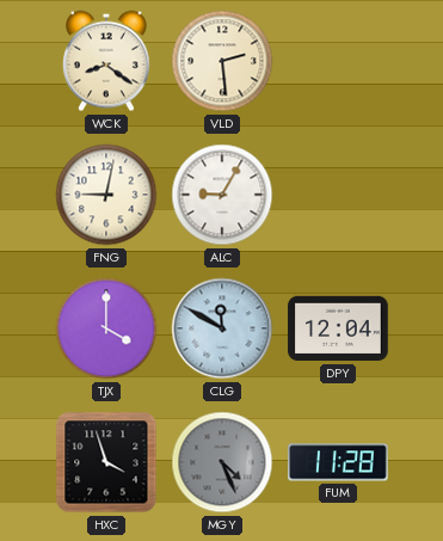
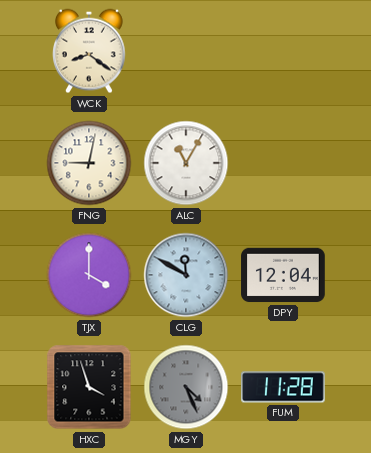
VLD: 2:29 -> none (222, 61)
ALC: 9:05 -> 11:05 (186, 163)
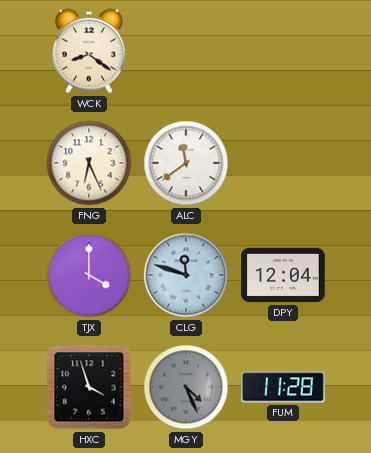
FNG: 9:02 -> 6:26 (89, 163)
ALC: 11:05 -> 11:39 (186, 163)
CLG: 11:50 -> 11:48 (186, 275)
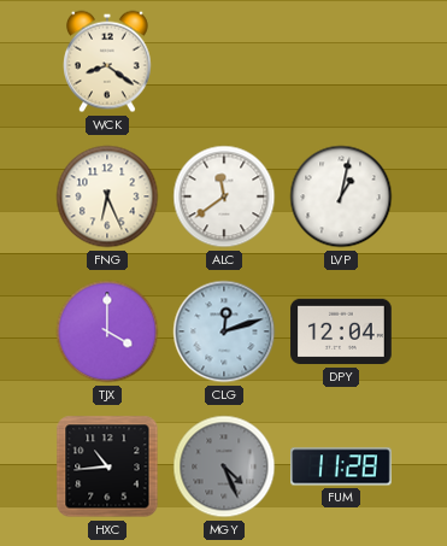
LVP: none -> 1:02 (341, 196)
CLG: 11:48 -> 12:12 (224, 331)
HXC: 3:57 -> 10:44 (107, 466)
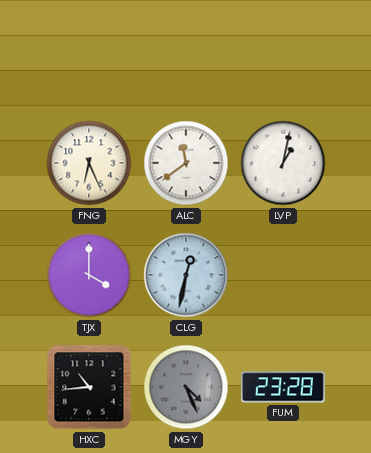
WCK: 8:21 -> none (108, 61)
CLG: 12:12 -> 12:32 (186, 275)
DPY: 12:04 -> none (341, 331)
FUM: 11:28 -> 23:28 (283, 387)
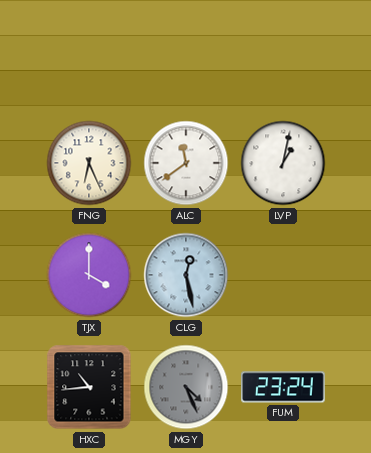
CLG: 12:32 -> 12:28 (186, 275)
FUM: 23:28 -> 23:24 (283, 387)
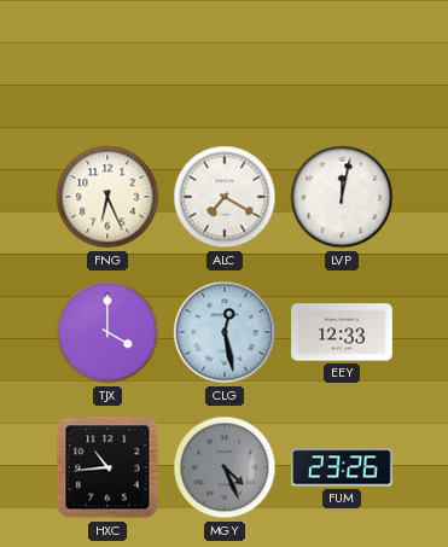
ALC: 11:39 -> 7:20 (225, 197)
LVP: 1:02 -> 12:02 (342, 197)
EEY: none -> 12:33 (342, 332)
FUM: 23:24 -> 23:26 (342, 467)
